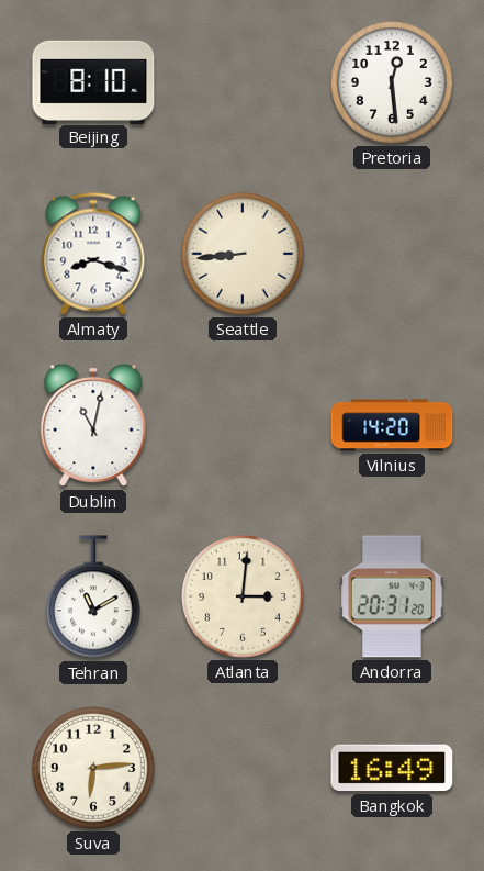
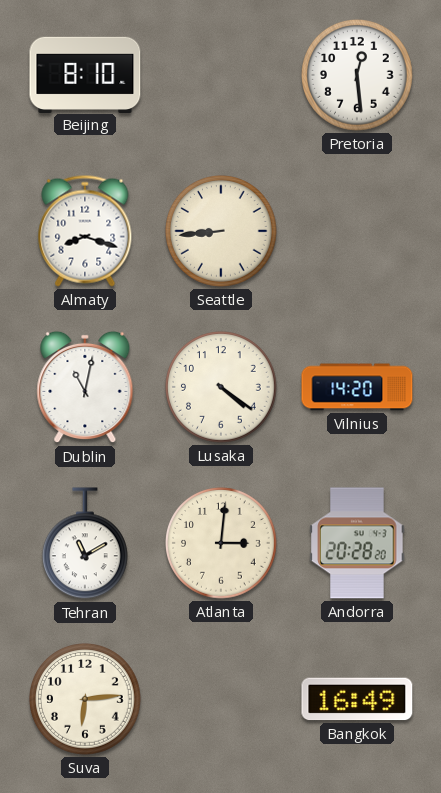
Lusaka: none -> 4:21 (222, 388)
Andorra: 20:31 -> 20:28 (357, 543)
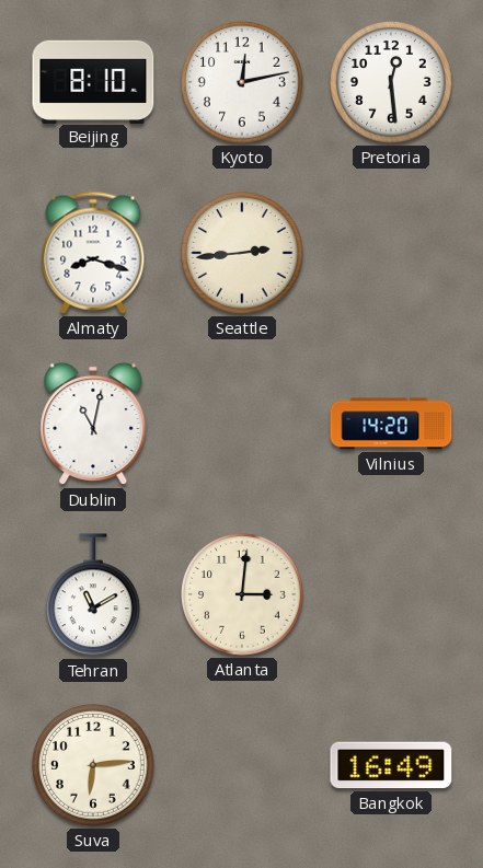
Kyoto: none -> 12:13 (243, 83)
Seattle: 8:44 -> 2:44 (243, 254)
Lusaka: 4:21 -> none (222, 388)
Andorra: 20:28 -> none (357, 543)
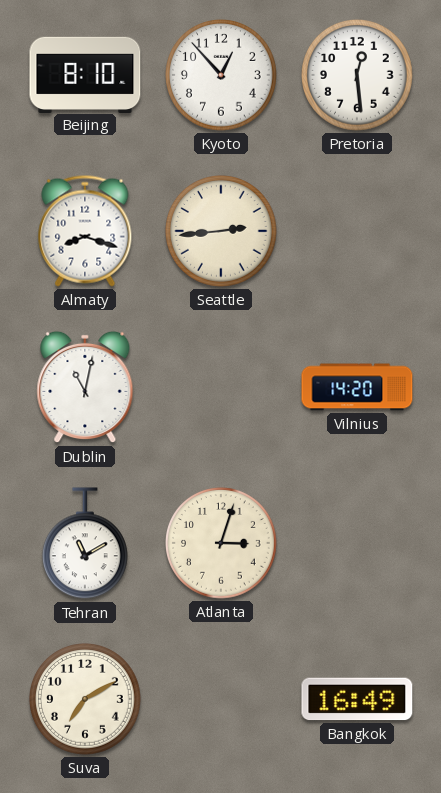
Kyoto: 12:13 -> 12:53 (222, 76)
Atlanta: 3:01 -> 3:03 (222, 544)
Suva: 6:14 -> 7:10 (86, 700)
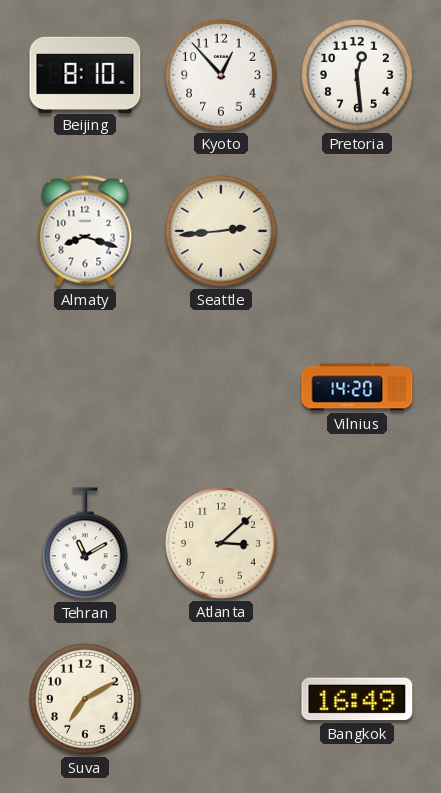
Dublin: 11:02 -> none (85, 387)
Atlanta: 3:03 -> 3:08 (222, 544)
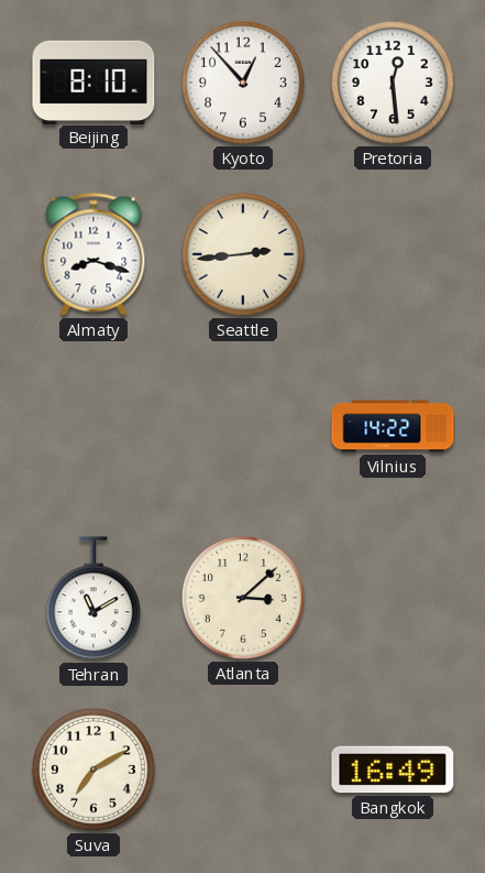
Vilnius: 14:20 -> 14:22 (393, 426)
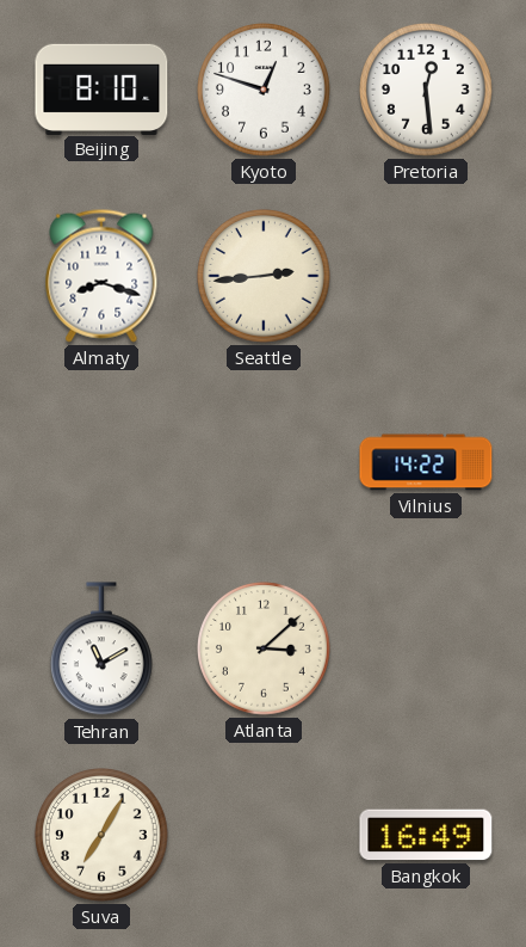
Kyoto: 12:53 -> 12:48 (265, 91)
Suva: 7:10 -> 7:05 (103, 836)
